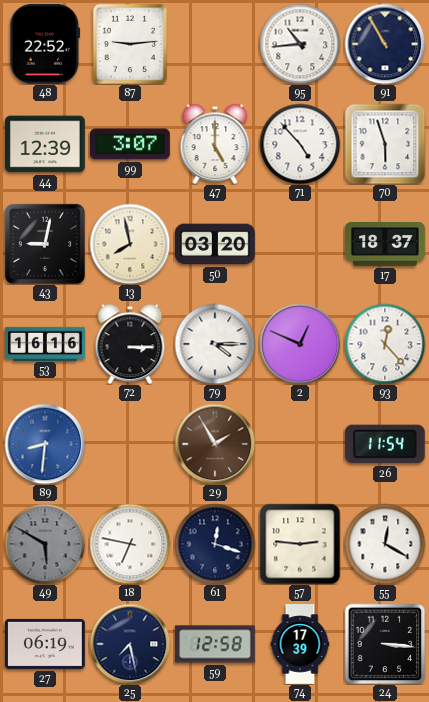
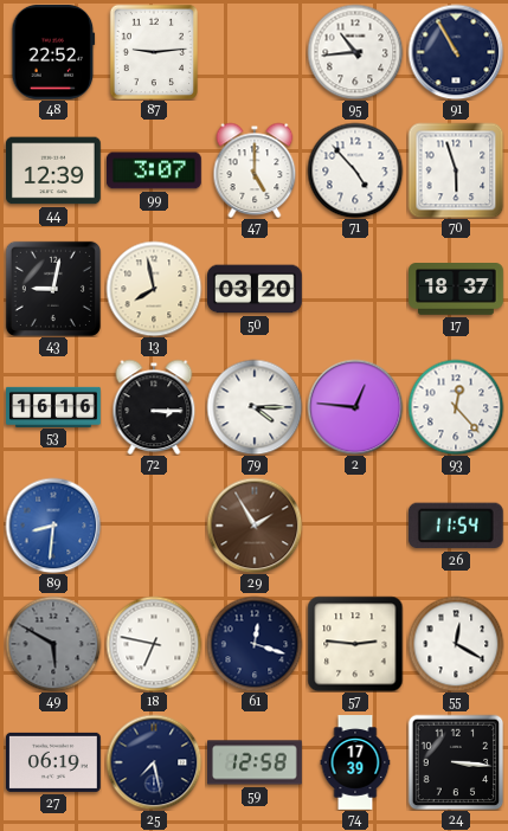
2: 12:49 -> 12:46 (355, 407)
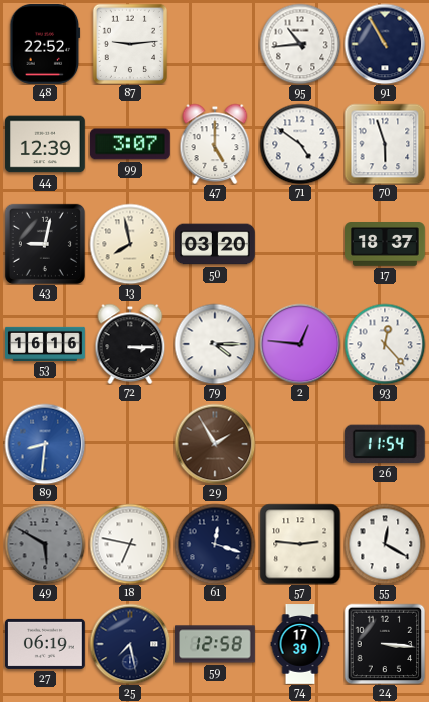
71: 4:53 -> 4:51 (300, 144)
